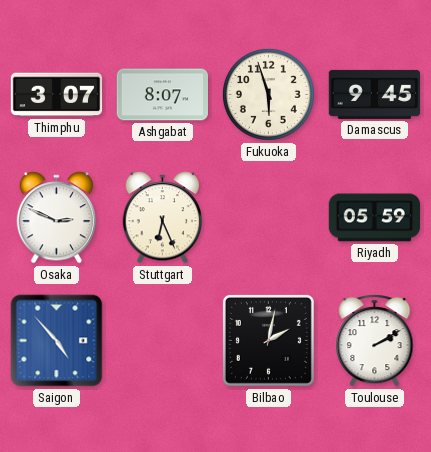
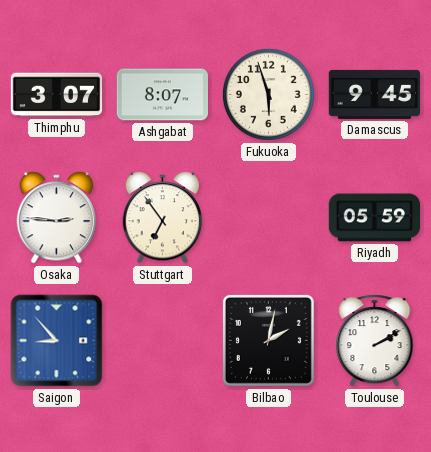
Osaka: 2:49 -> 2:46 (57, 218)
Stuttgart: 6:26 -> 6:54 (163, 218)
Saigon: 4:53 -> 8:53 (57, 341)
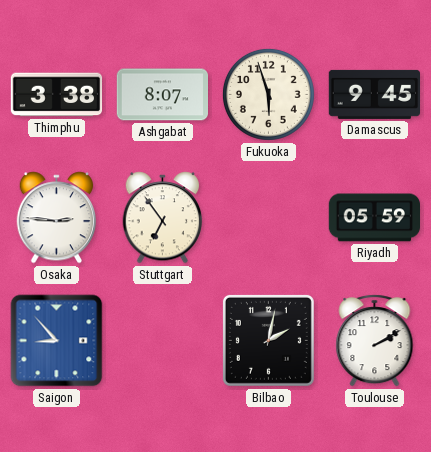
Thimphu: 3:07 -> 3:38 (57, 95)
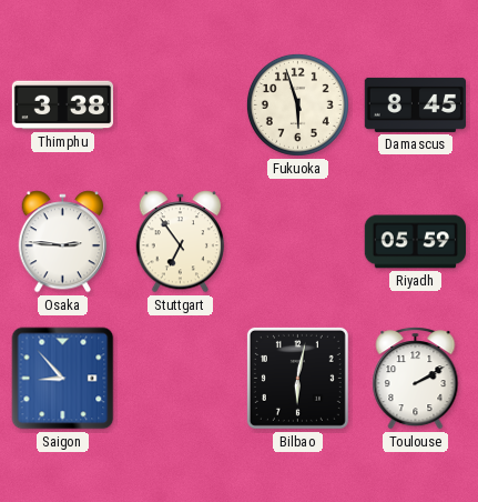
Ashgabat: 8:07 -> none (163, 95)
Damascus: 9:45 -> 8:45 (415, 104)
Bilbao: 2:02 -> 6:02 (297, 378)
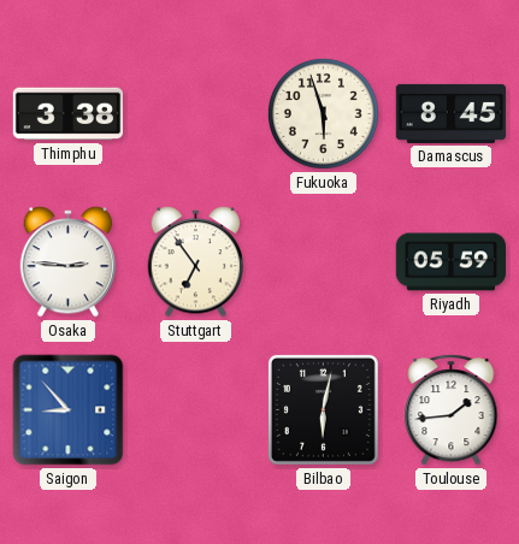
Toulouse: 2:10 -> 1:44 (452, 410)
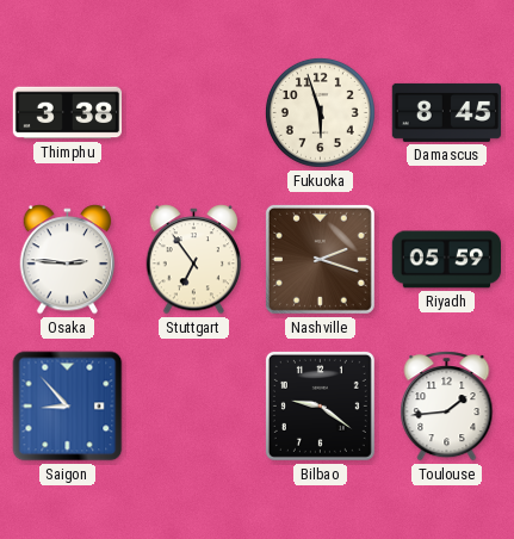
Nashville: none -> 2:18 (320, 259)
Bilbao: 6:02 -> 9:21 (320, 405)
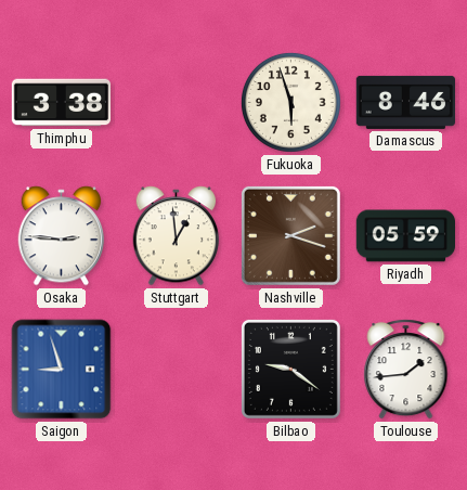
Damascus: 8:45 -> 8:46 (405, 102)
Stuttgart: 6:54 -> 12:59 (177, 236)
Saigon: 8:53 -> 8:57 (62, 370)
